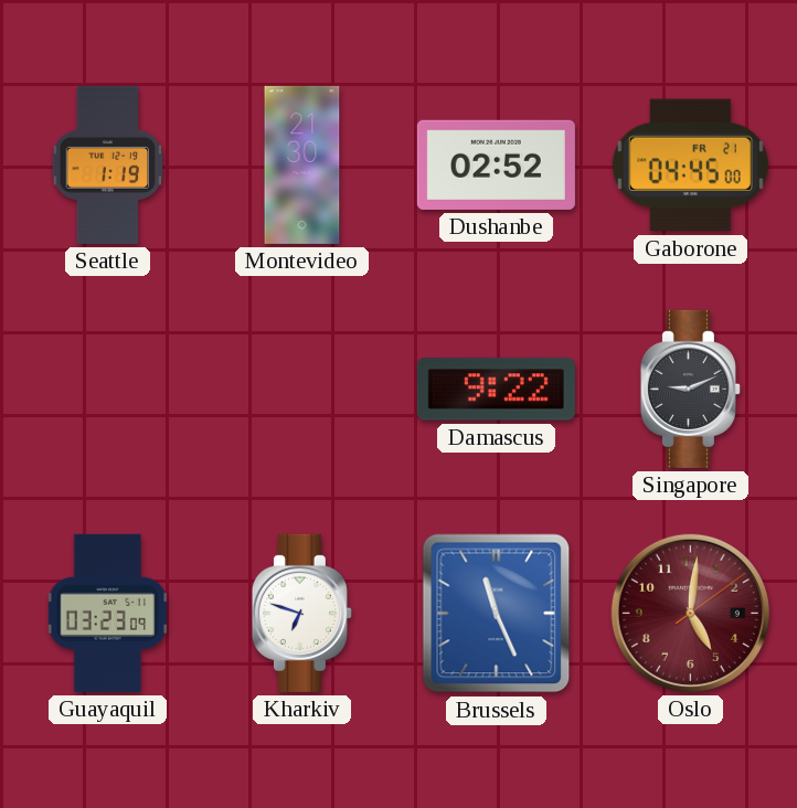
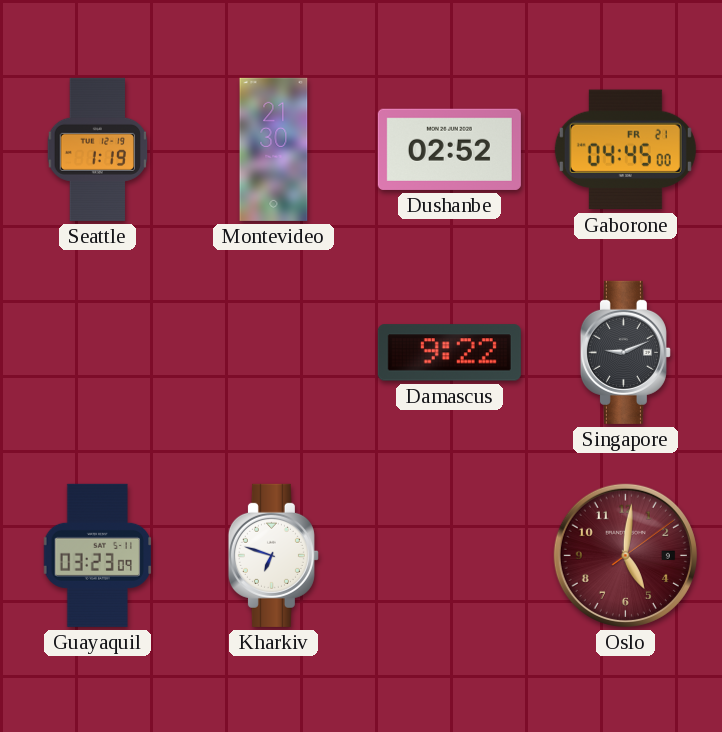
Brussels: 11:26 -> none (497, 614)
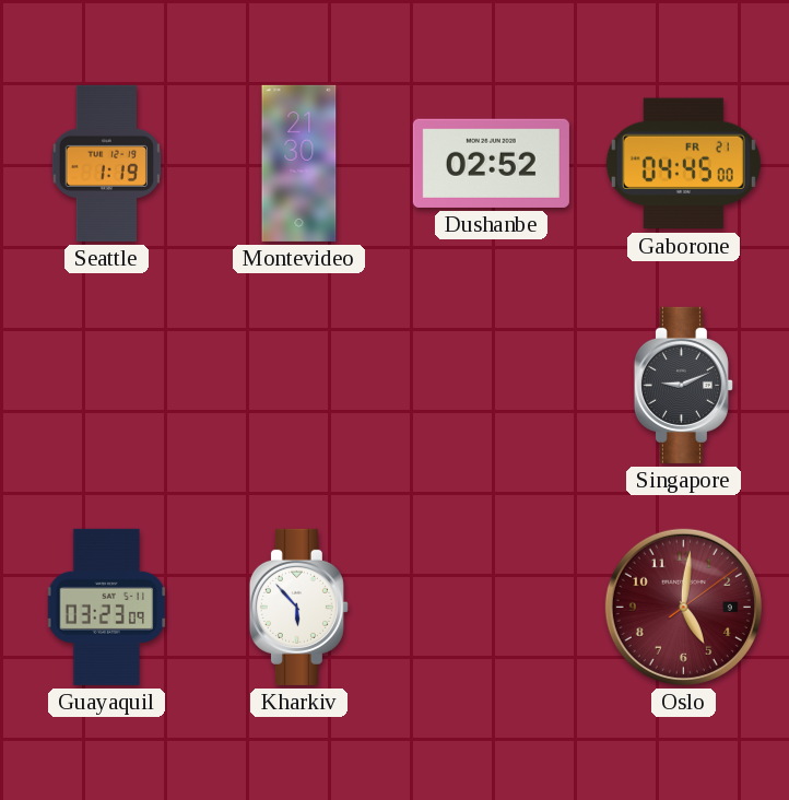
Damascus: 9:22 -> none (449, 353)
Kharkiv: 6:48 -> 5:53 (298, 607)
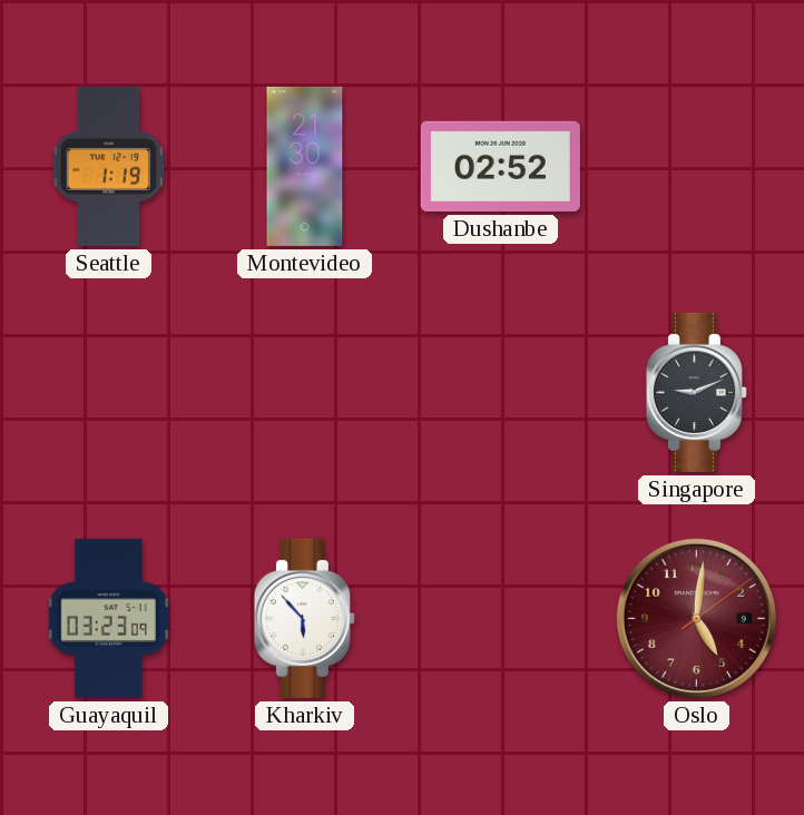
Gaborone: 04:45 -> none (683, 164)
